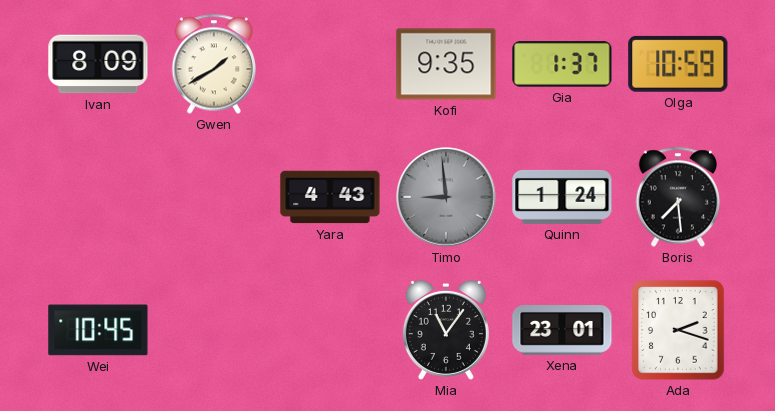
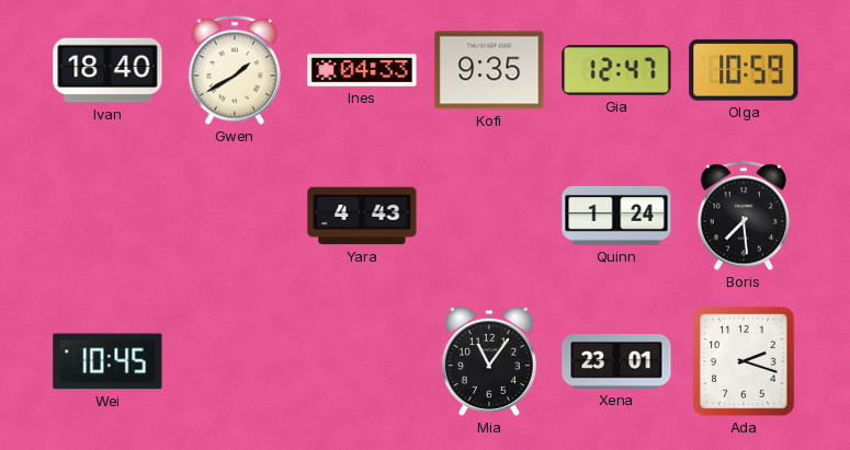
Ivan: 8:09 -> 18:40 (107, 70)
Ines: none -> 04:33 (362, 70)
Gia: 1:37 -> 12:47 (616, 70)
Timo: 8:59 -> none (446, 197)
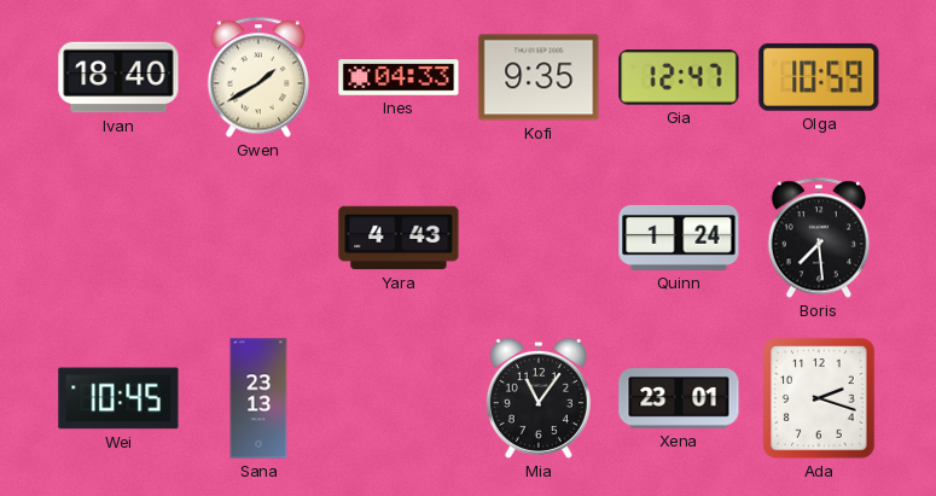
Sana: none -> 23:13 (258, 398)
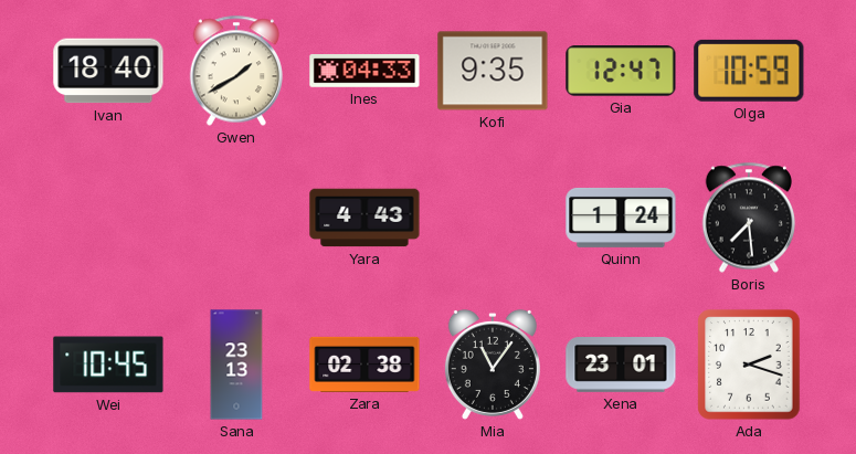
Zara: none -> 02:38 (364, 365)
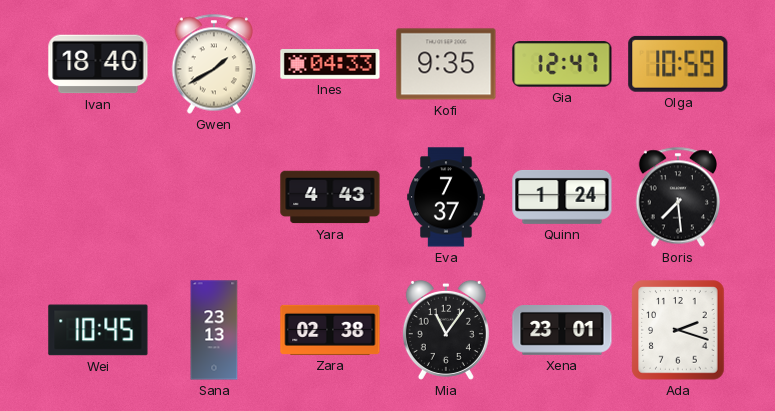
Eva: none -> 7:37 (446, 197)
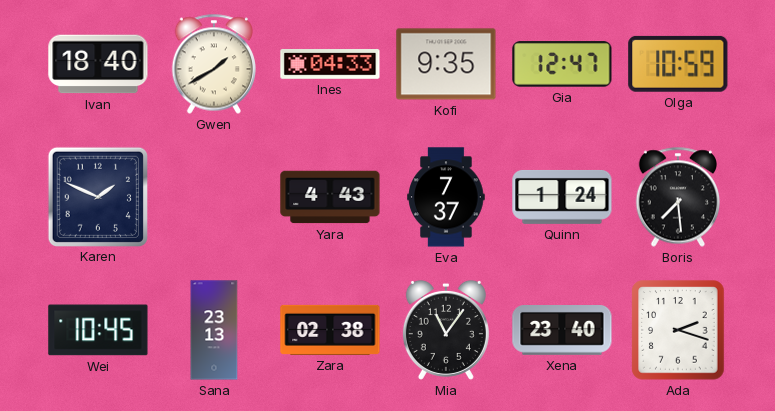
Karen: none -> 1:49 (97, 196)
Xena: 23:01 -> 23:40 (562, 331)
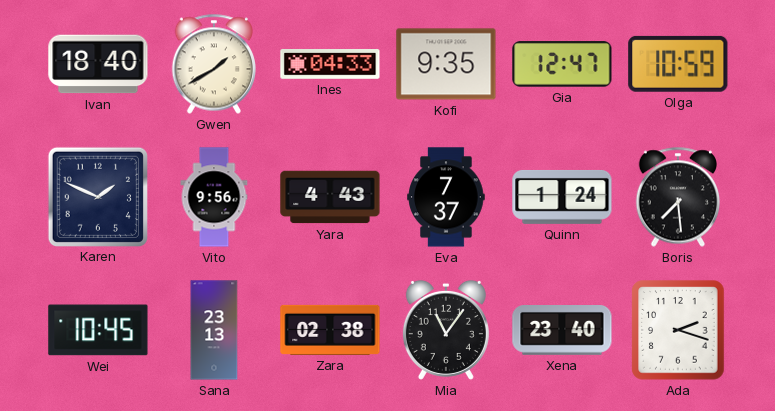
Vito: none -> 9:56 (214, 197)
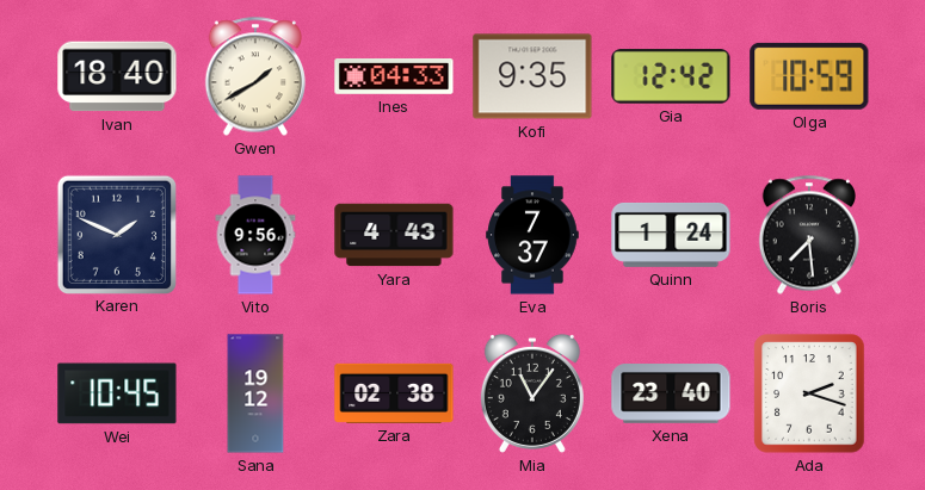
Gia: 12:47 -> 12:42 (671, 76)
Sana: 23:13 -> 19:12 (255, 393)
